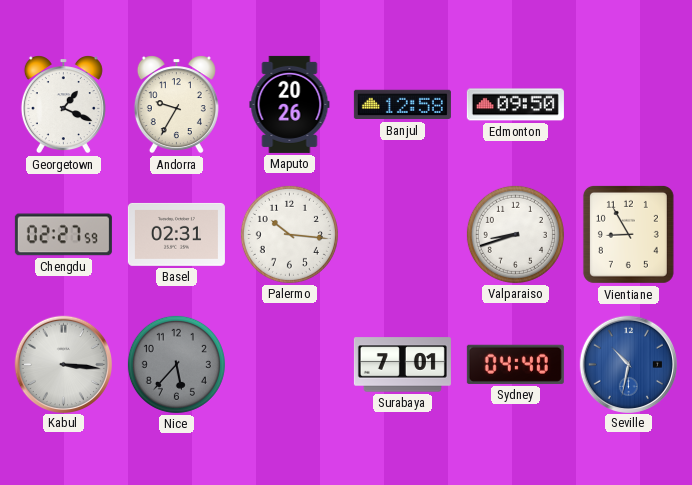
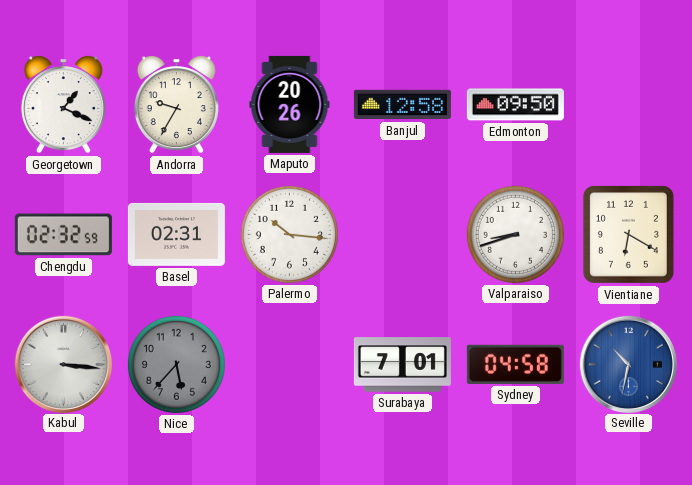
Chengdu: 02:27 -> 02:32 (63, 235)
Vientiane: 8:55 -> 6:20 (628, 234)
Sydney: 04:40 -> 04:58 (515, 364)
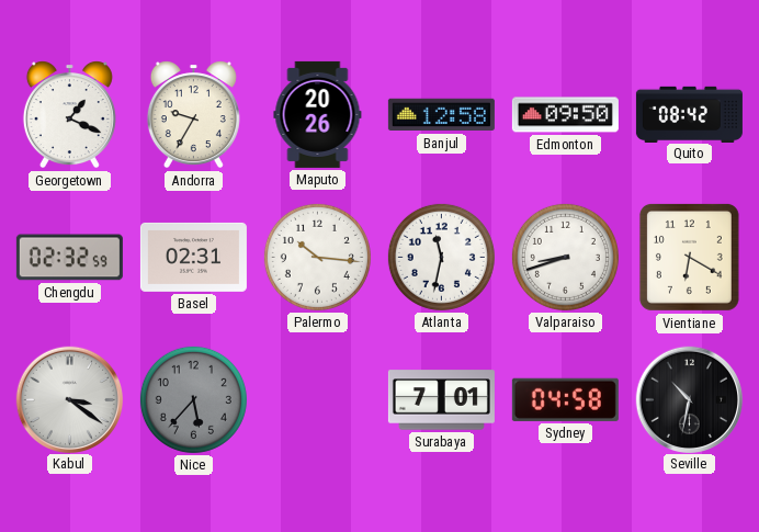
Quito: none -> 08:42 (689, 114)
Atlanta: none -> 11:32 (441, 257)
Kabul: 3:16 -> 3:21 (69, 399)
Seville dial: blue -> black (689, 399)
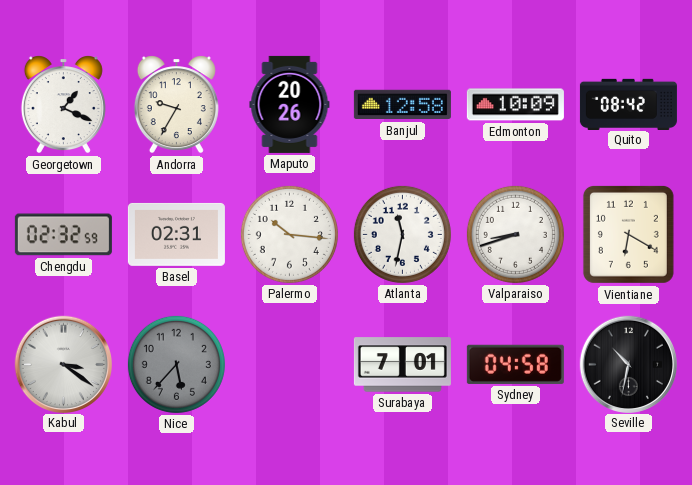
Edmonton: 09:50 -> 10:09 (515, 105)
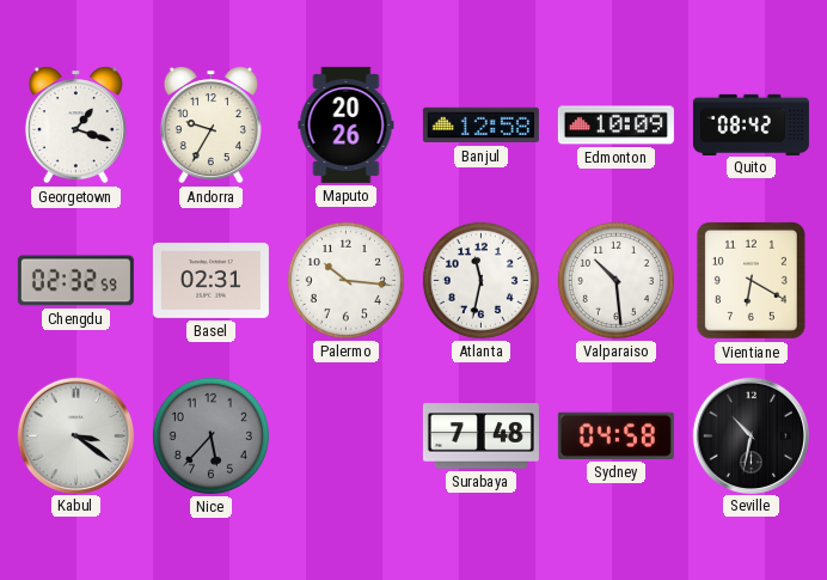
Georgetown: 1:19 -> 1:18 (75, 126)
Valparaiso: 8:42 -> 10:29 (615, 280)
Surabaya: 7:01 -> 7:48 (480, 436)
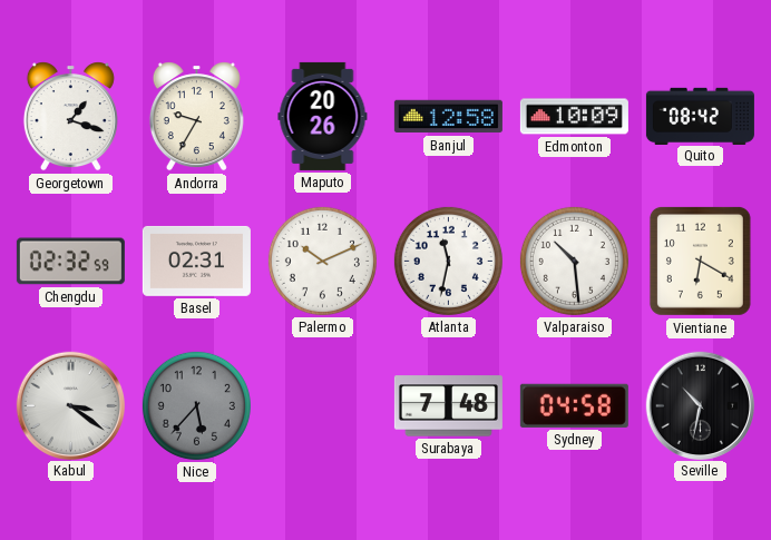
Palermo: 10:16 -> 10:11 (322, 261)
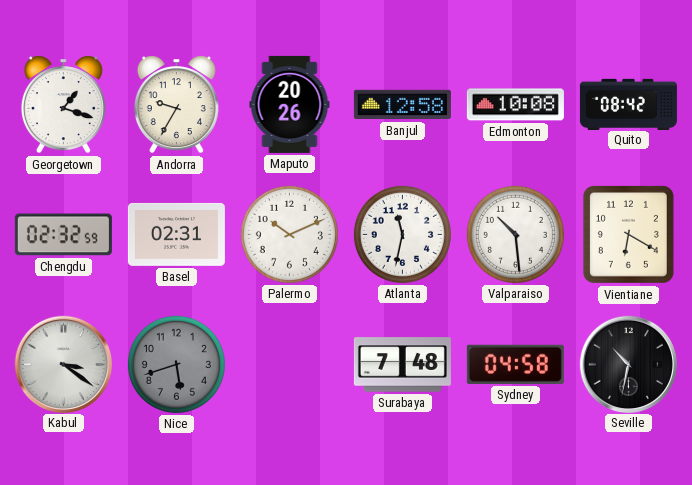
Edmonton: 10:09 -> 10:08 (515, 105)
Nice: 5:37 -> 5:42 (176, 364)
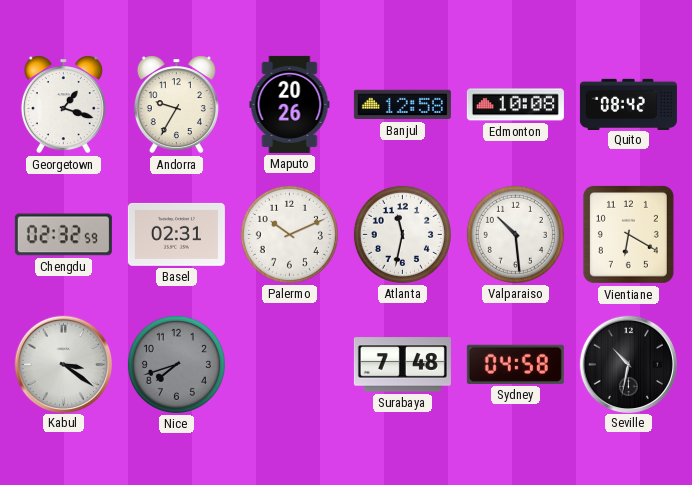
Nice: 5:42 -> 7:42 (176, 364)
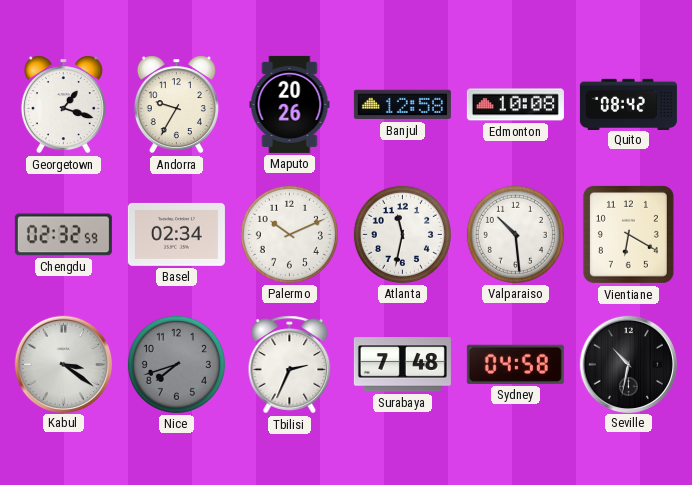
Basel: 02:31 -> 02:34 (176, 234)
Tbilisi: none -> 2:34 (290, 365)
